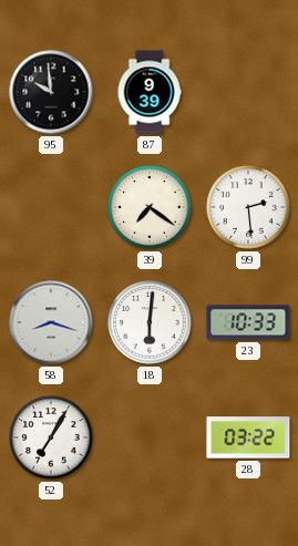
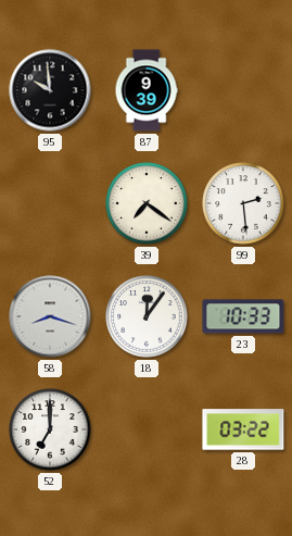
18: 6:01 -> 12:06 (147, 316)
52: 7:05 -> 7:00 (50, 429)
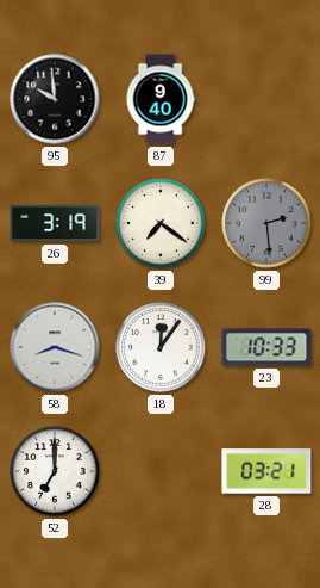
87: 9:39 -> 9:40 (161, 99)
26: none -> 3:19 (55, 223)
99 dial: white -> grey (266, 223)
28: 03:22 -> 03:21 (266, 471)
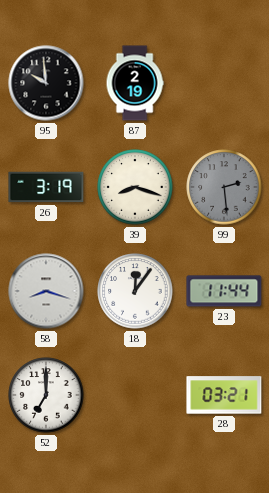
87: 9:40 -> 2:19 (135, 83)
39: 7:21 -> 8:18 (135, 187)
23: 10:33 -> 11:44 (224, 291)
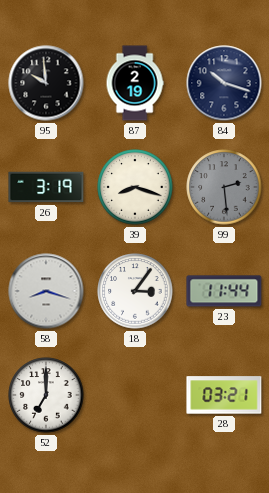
84: none -> 10:18 (224, 83)
18: 12:06 -> 3:06 (135, 291)
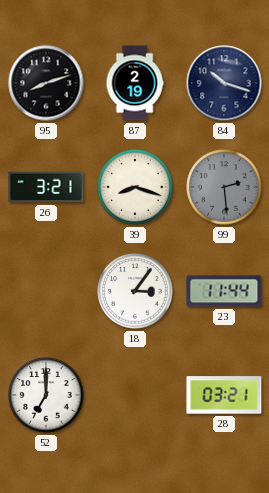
95: 9:59 -> 8:12 (46, 83)
26: 3:19 -> 3:21 (46, 187)
58: 8:18 -> none (46, 291)
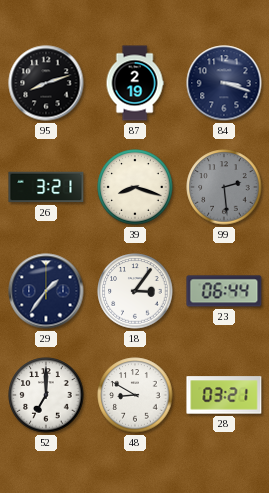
84: 10:18 -> 3:18 (224, 83)
29: none -> 1:36 (46, 291)
23: 11:44 -> 06:44 (224, 291)
48: none -> 8:50 (135, 395)
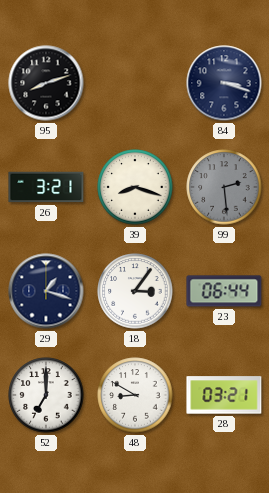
87: 2:19 -> none (135, 83)
29: 1:36 -> 1:18 (46, 291)
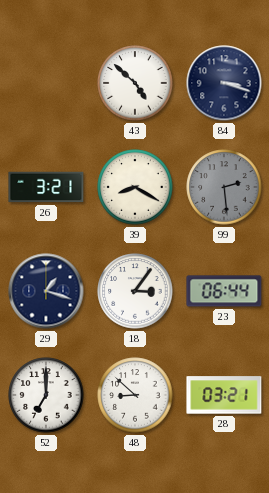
95: 8:12 -> none (46, 83)
43: none -> 4:52 (135, 83)
39: 8:18 -> 8:20 (135, 187)
48: 8:50 -> 8:52 (135, 395)
